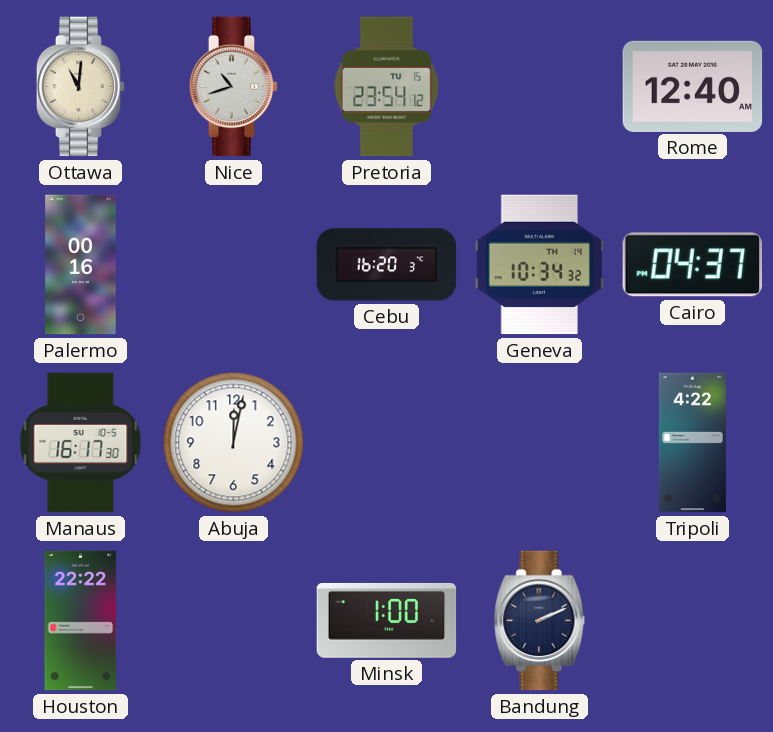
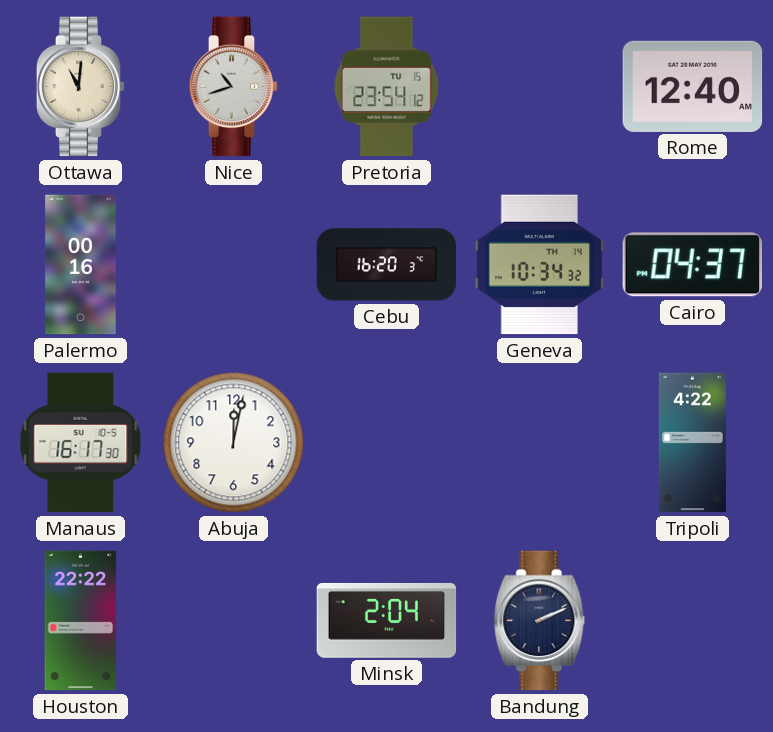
Minsk: 1:00 -> 2:04 (387, 620)
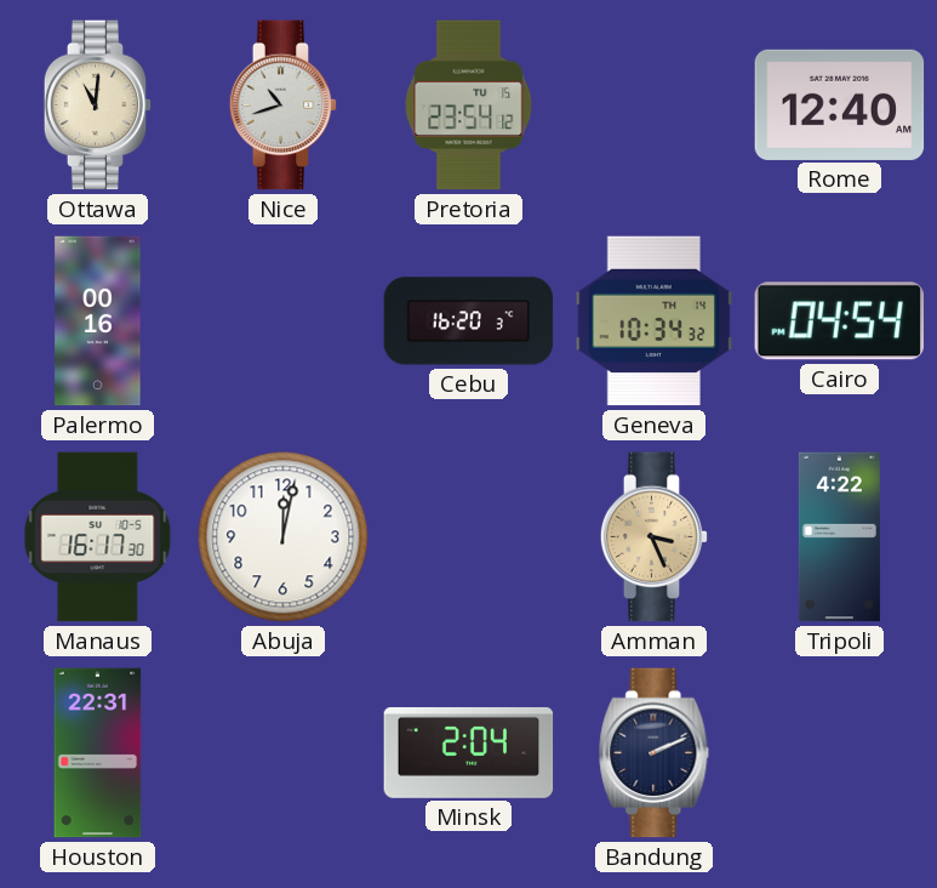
Cairo: 04:37 -> 04:54 (839, 321)
Amman: none -> 3:26 (655, 537)
Houston: 22:22 -> 22:31 (98, 753)
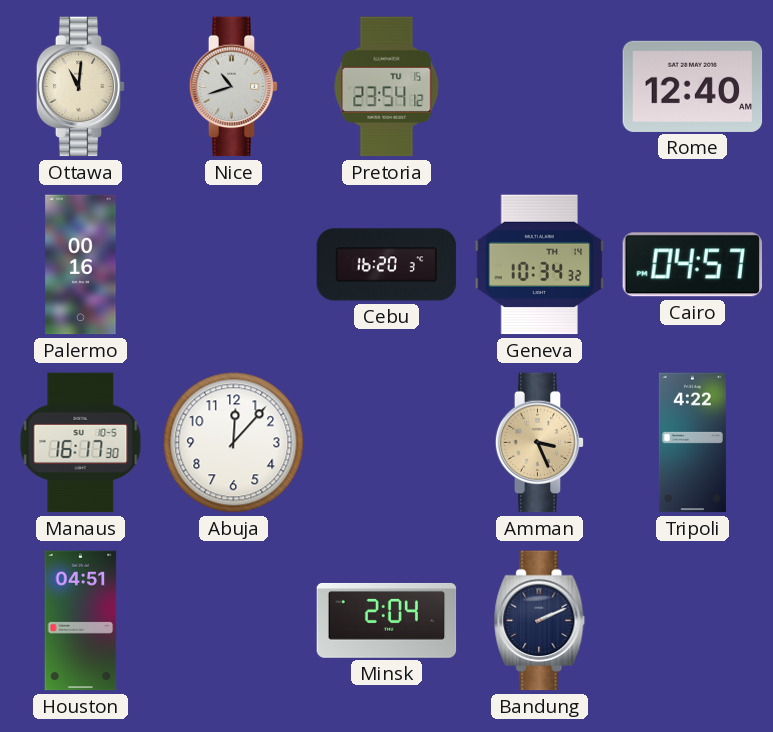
Cairo: 04:54 -> 04:57 (692, 265)
Abuja: 12:02 -> 12:07 (234, 443)
Houston: 22:31 -> 04:51 (81, 621)
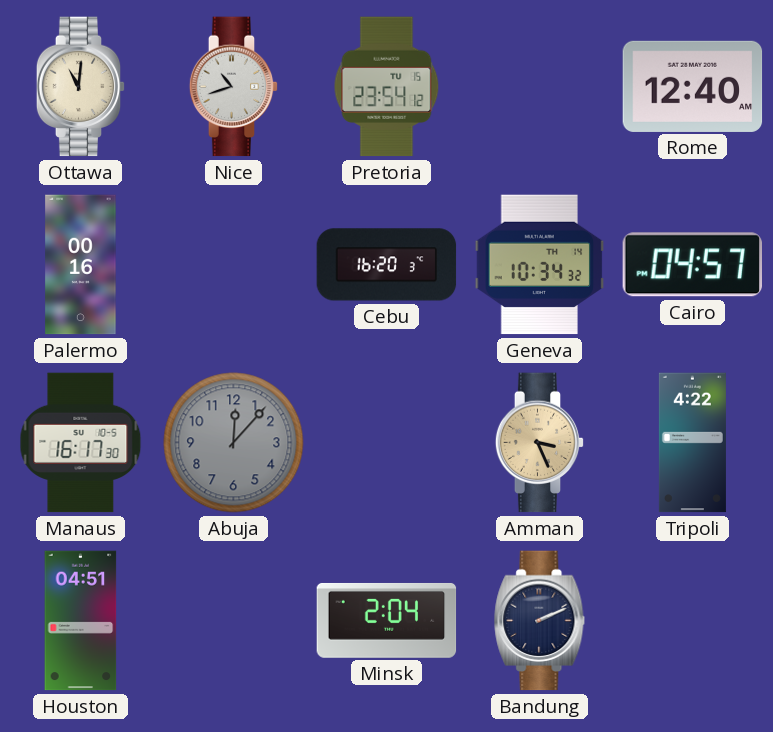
Abuja dial: white -> grey (234, 443)
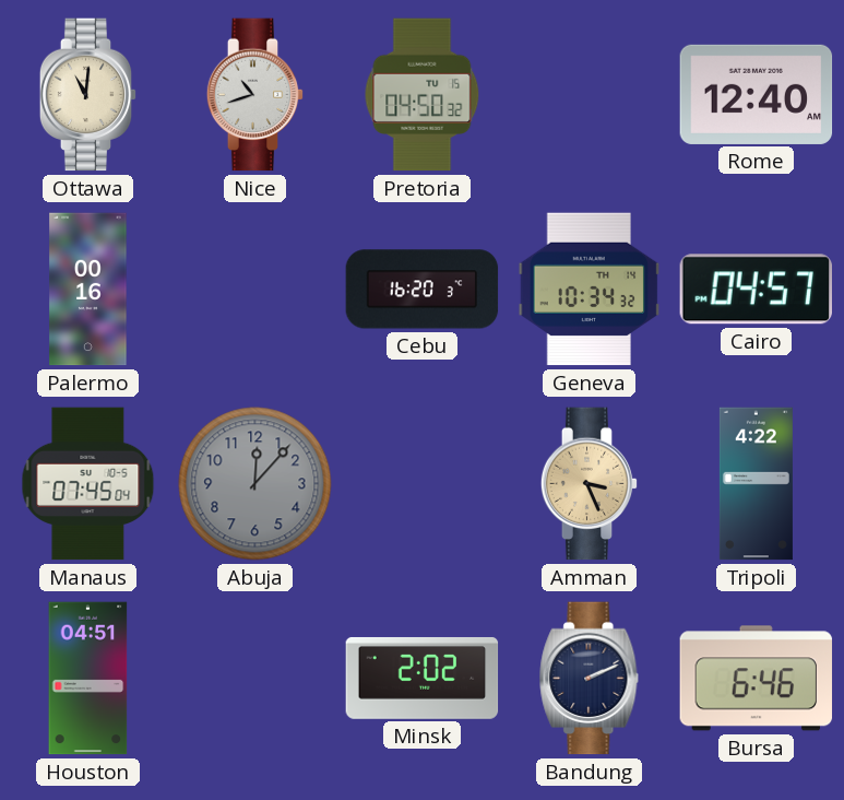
Pretoria: 23:54 -> 04:50 (423, 95)
Manaus: 16:17 -> 07:45 (88, 484)
Minsk: 2:04 -> 2:02 (423, 678)
Bursa: none -> 6:46 (757, 679)
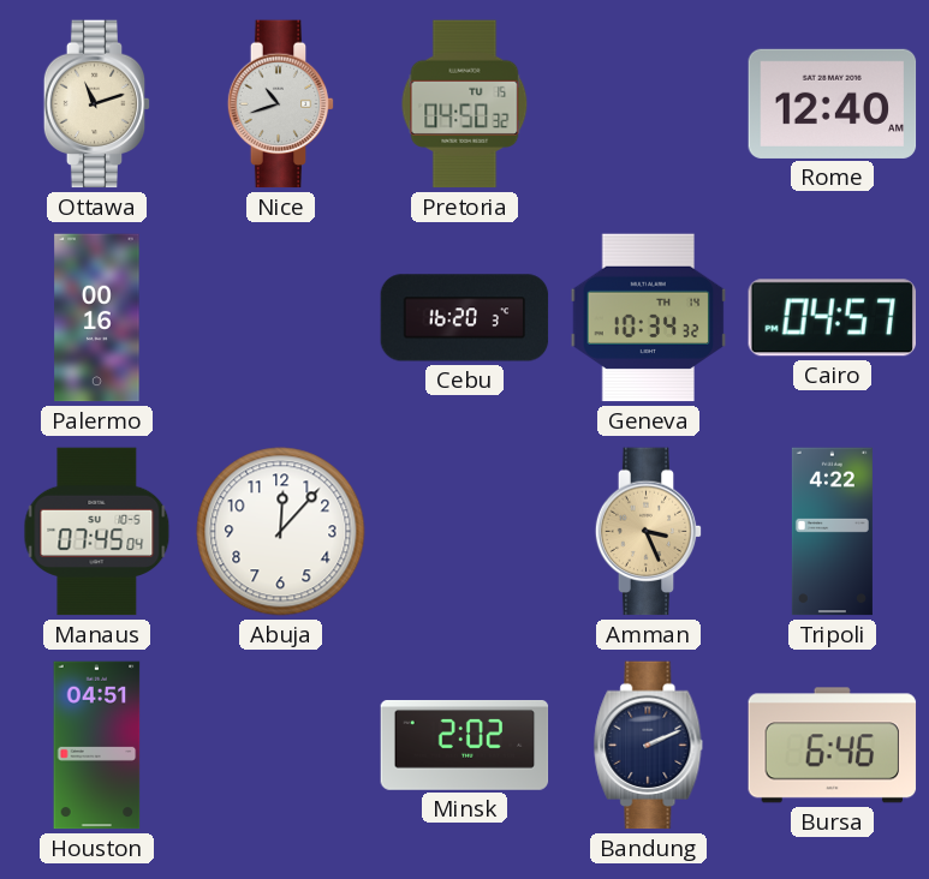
Ottawa: 11:01 -> 11:12 (97, 104)
Abuja dial: grey -> white (281, 532)
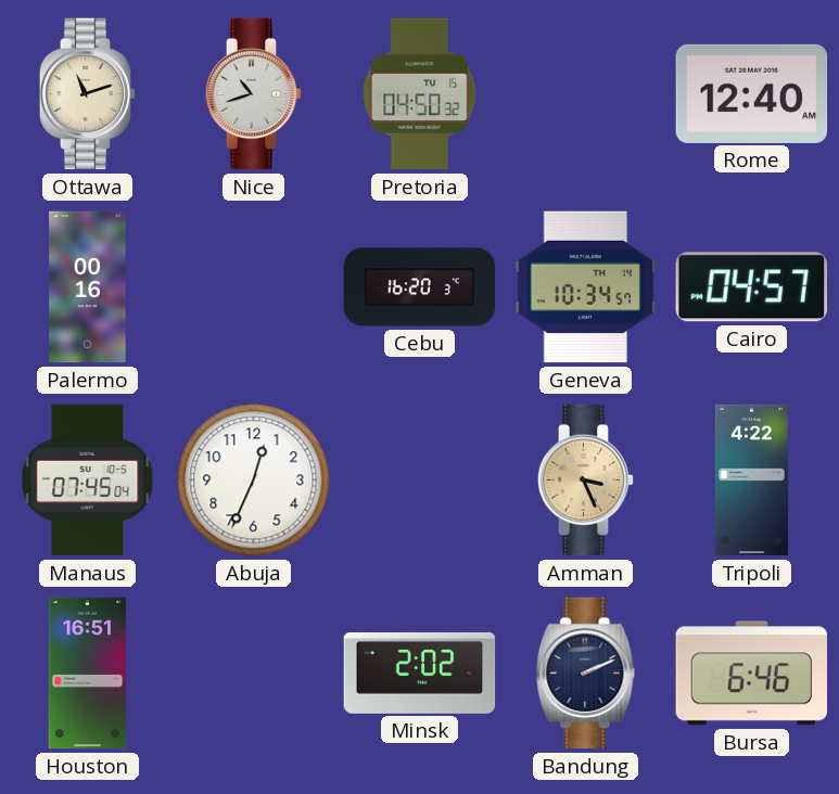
Geneva: 10:34:32 -> 10:34:57 (586, 287)
Abuja: 12:07 -> 12:34 (254, 481)
Houston: 04:51 -> 16:51 (88, 674)
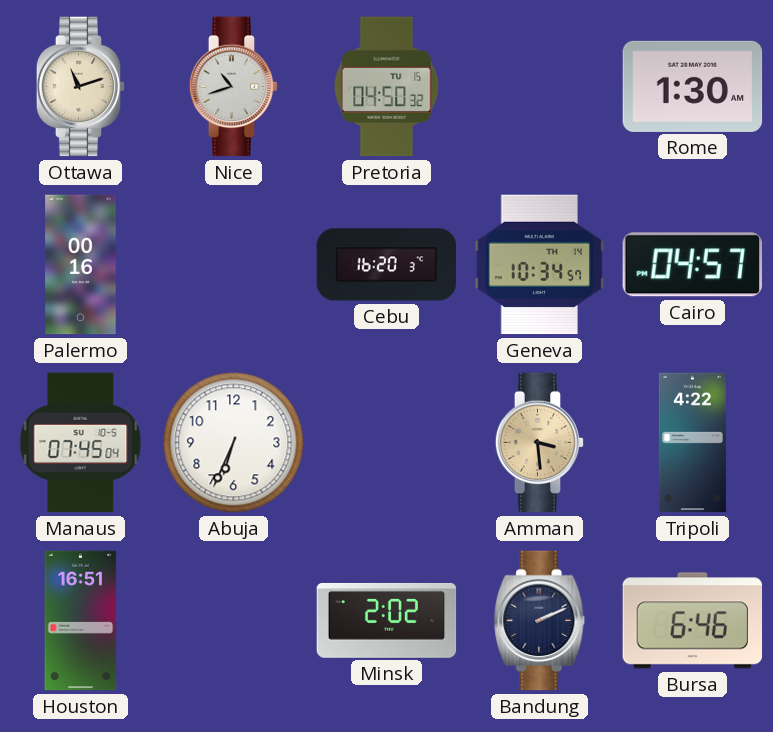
Rome: 12:40 -> 1:30 (693, 86)
Abuja: 12:34 -> 6:34 (234, 443)
Amman: 3:26 -> 3:29 (540, 443)
